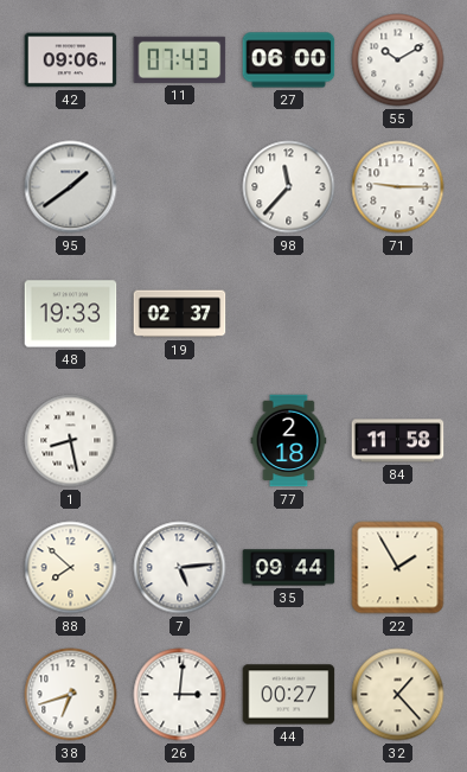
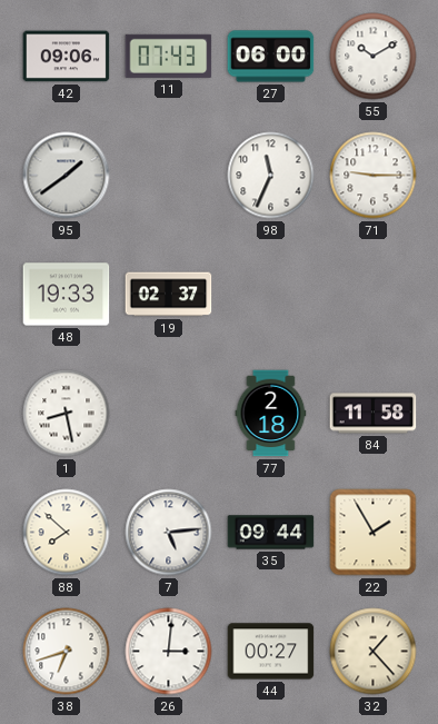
98: 11:37 -> 11:34 (271, 176)
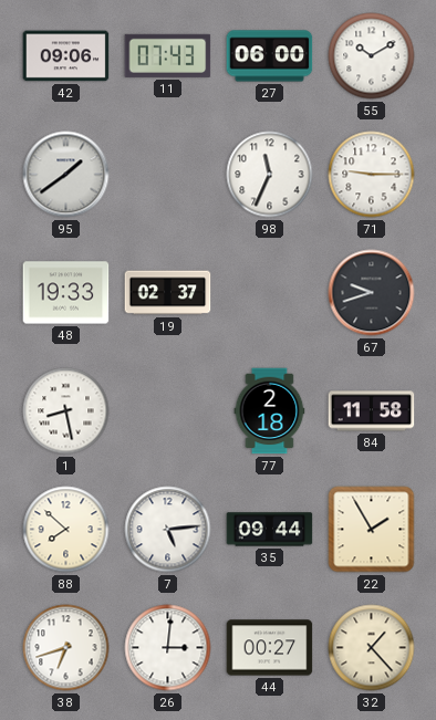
67: none -> 9:42 (372, 293)
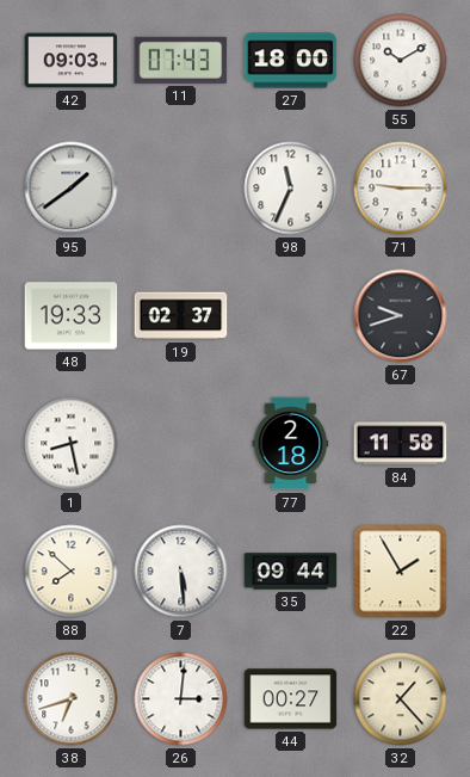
42: 09:06 -> 09:03 (72, 61)
27: 06:00 -> 18:00 (291, 61)
7: 5:14 -> 5:29 (181, 572)
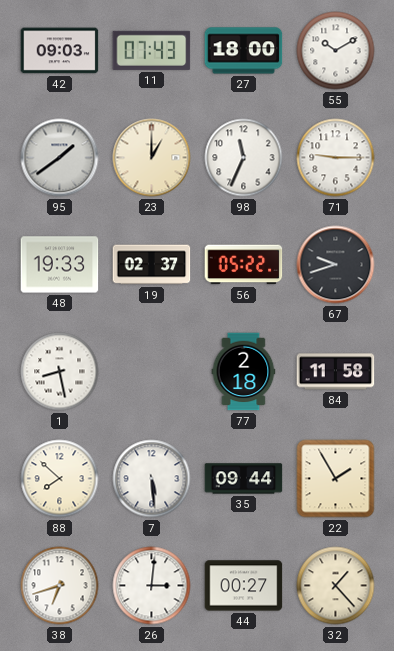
23: none -> 1:00 (152, 158)
56: none -> 05:22 (244, 265)
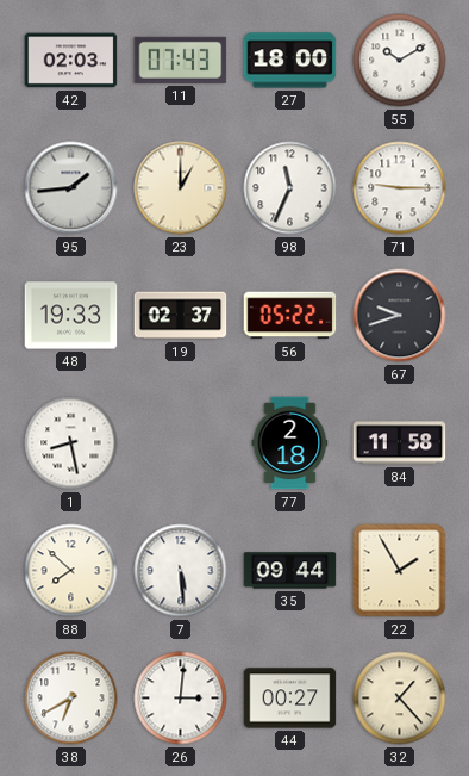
42: 09:03 -> 02:03 (71, 61)
95: 1:39 -> 1:44 (71, 188)
38: 6:42 -> 6:40 (71, 699)
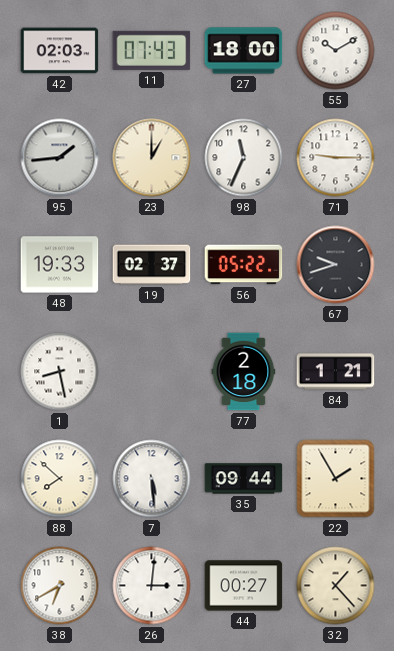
84: 11:58 -> 1:21 (336, 372)
